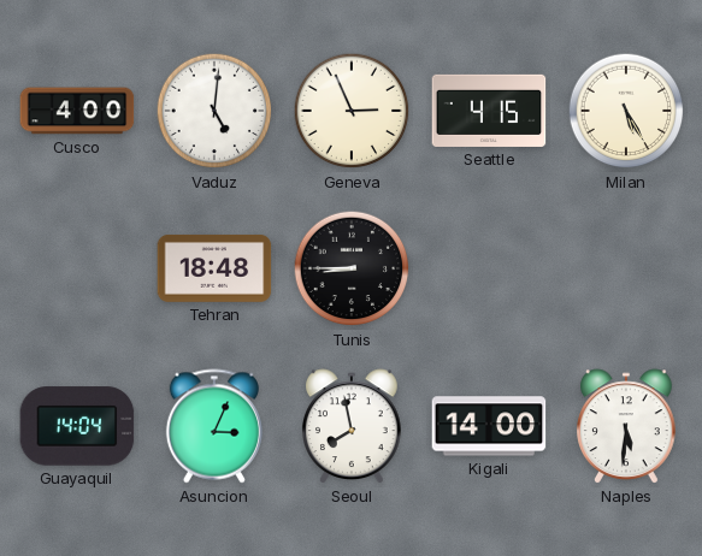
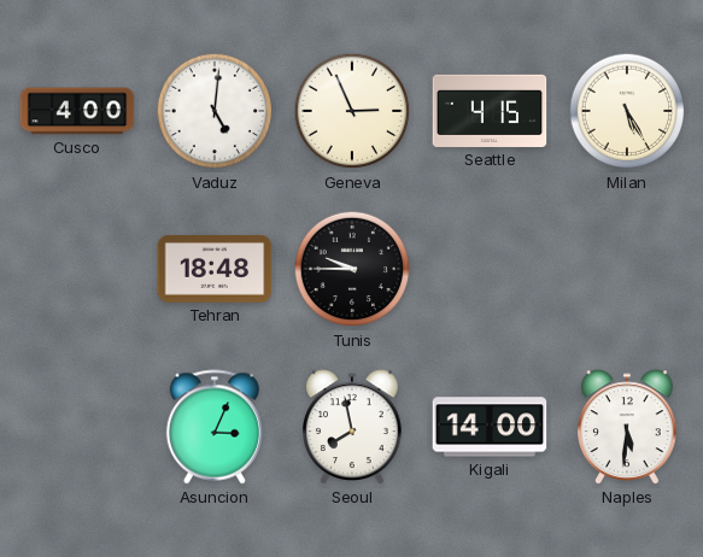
Tunis: 8:45 -> 9:45 (352, 269)
Guayaquil: 14:04 -> none (77, 426)
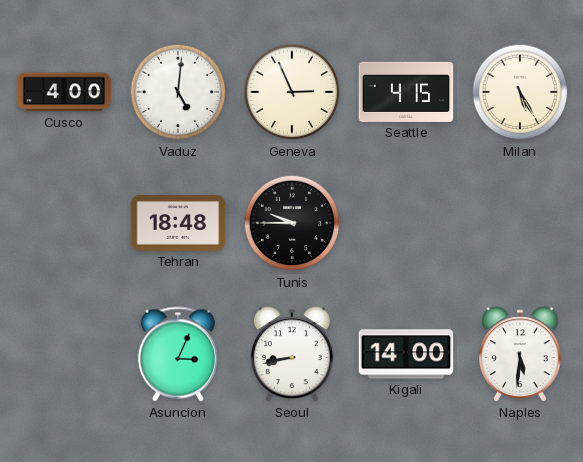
Seoul: 7:58 -> 8:43 (293, 354)
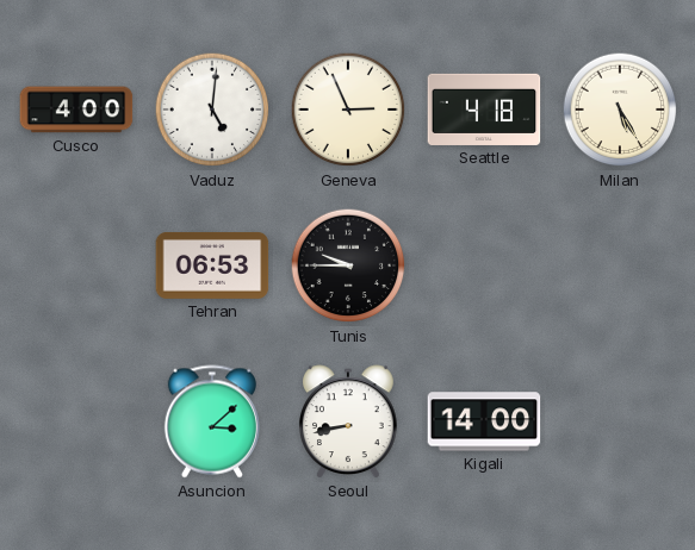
Seattle: 4:15 -> 4:18 (484, 110)
Tehran: 18:48 -> 06:53 (212, 265)
Asuncion: 3:04 -> 3:08 (212, 421)
Naples: 5:31 -> none (521, 354)
